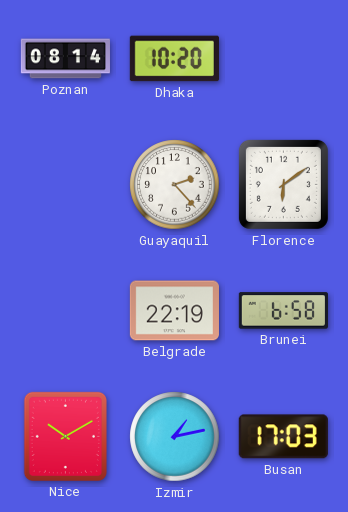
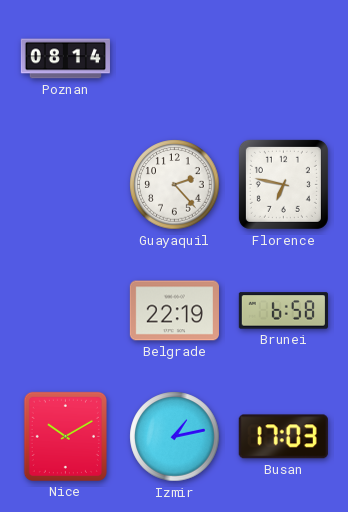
Dhaka: 10:20 -> none (174, 59)
Florence: 6:09 -> 6:47 (283, 184)
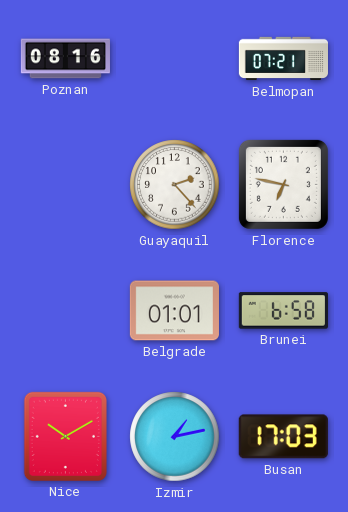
Poznan: 08:14 -> 08:16 (65, 59)
Belmopan: none -> 07:21 (283, 59)
Belgrade: 22:19 -> 01:01 (174, 311)
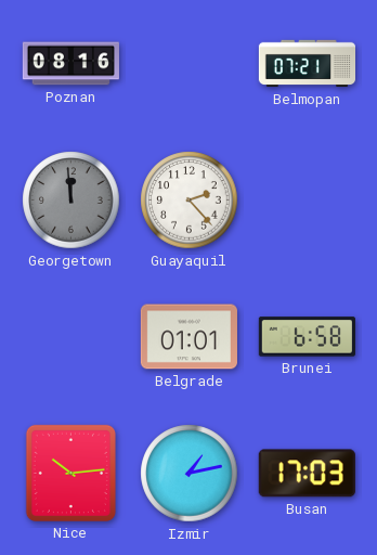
Georgetown: none -> 11:59 (71, 201)
Florence: 6:47 -> none (283, 184)
Nice: 10:10 -> 10:14 (70, 473)
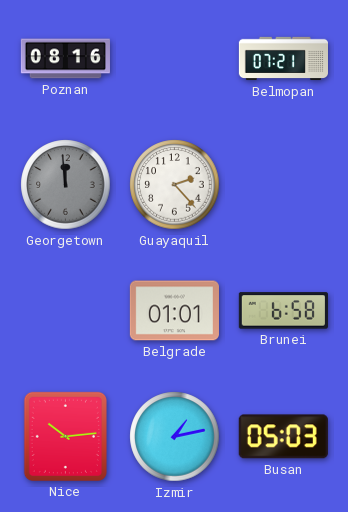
Busan: 17:03 -> 05:03 (283, 437)
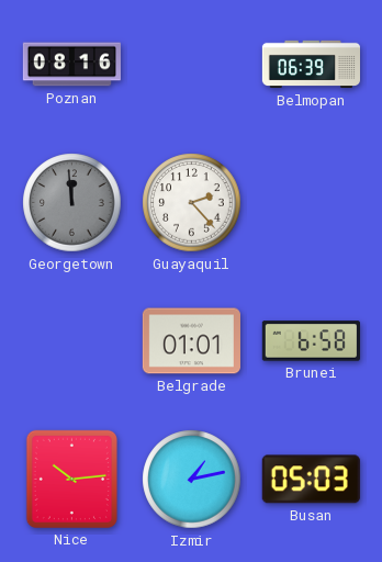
Belmopan: 07:21 -> 06:39 (311, 65)
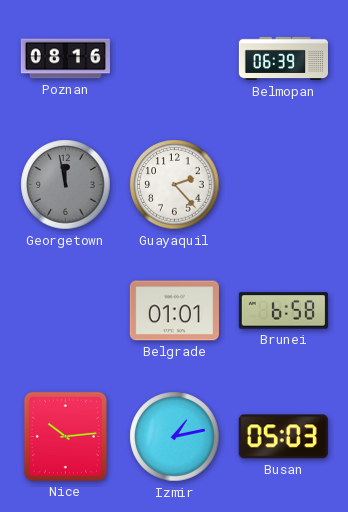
Georgetown: 11:59 -> 11:58 (66, 185)
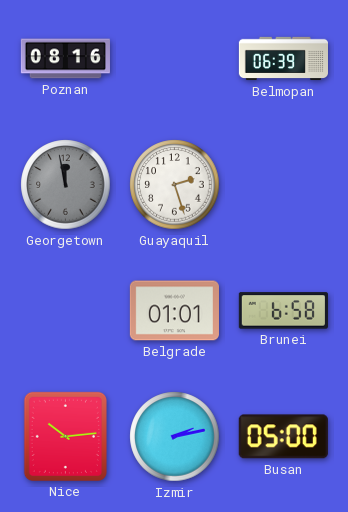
Guayaquil: 2:23 -> 2:27 (175, 185)
Izmir: 1:13 -> 2:13 (175, 437)
Busan: 05:03 -> 05:00 (283, 437)
